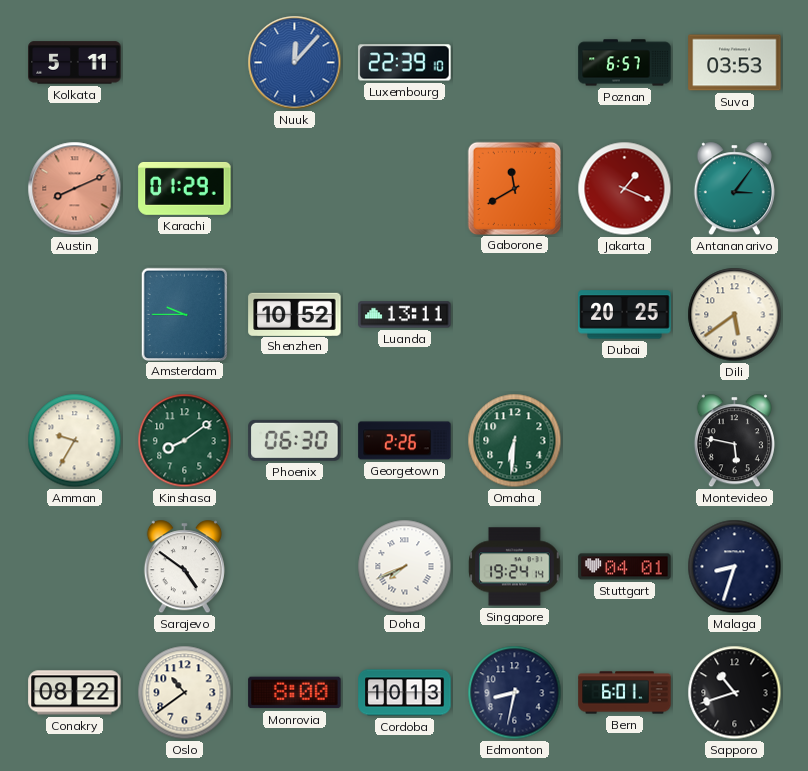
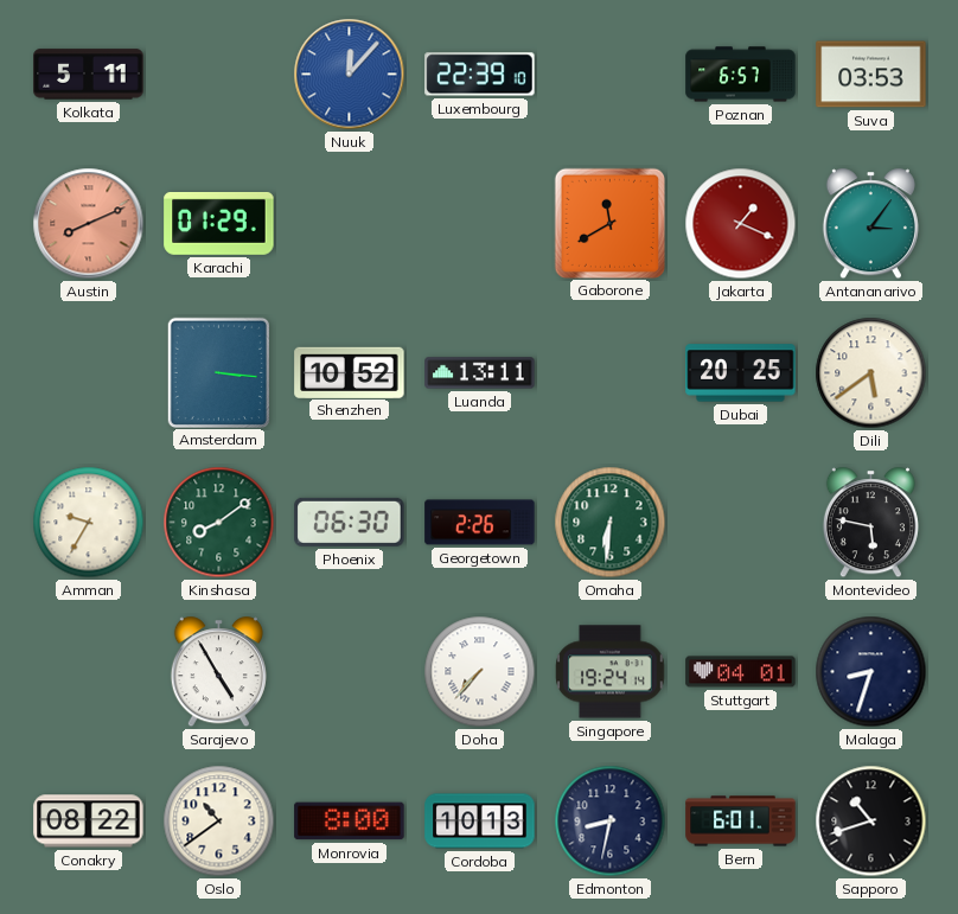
Amsterdam: 9:45 -> 3:16 (218, 372)
Sarajevo: 4:51 -> 4:55 (218, 672)
Doha: 7:41 -> 7:37 (480, 672)
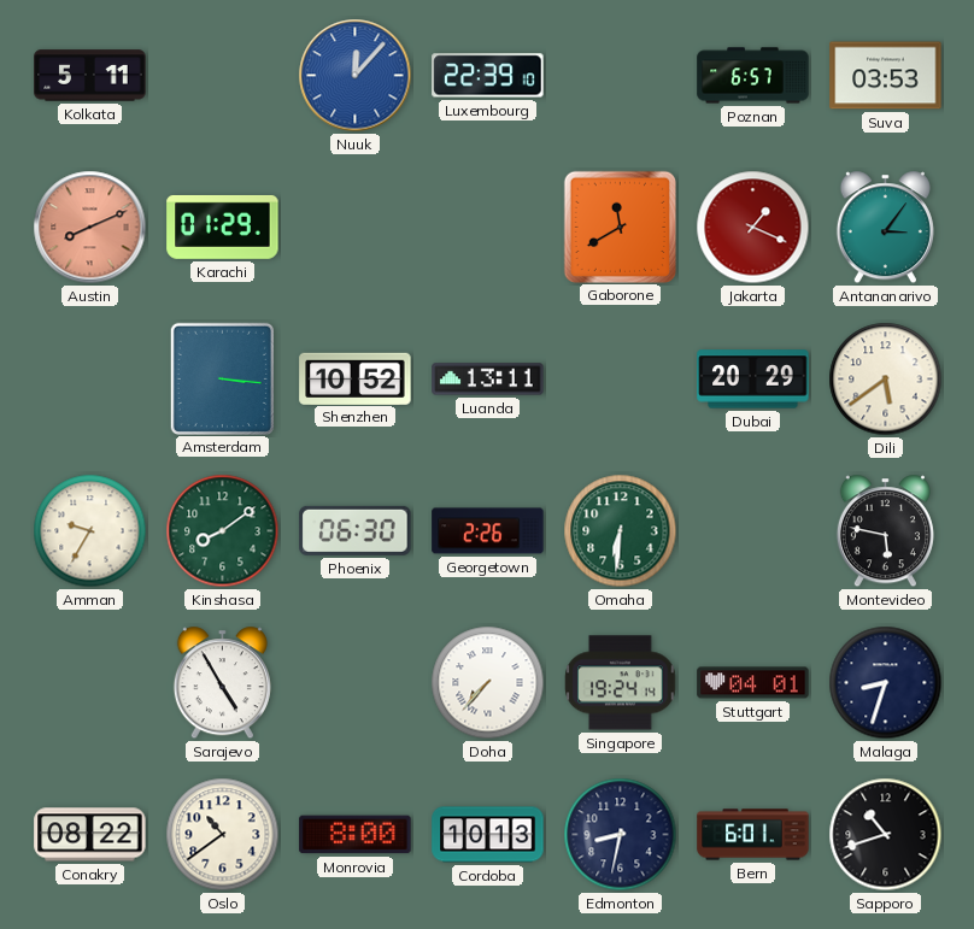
Dubai: 20:25 -> 20:29 (753, 380)
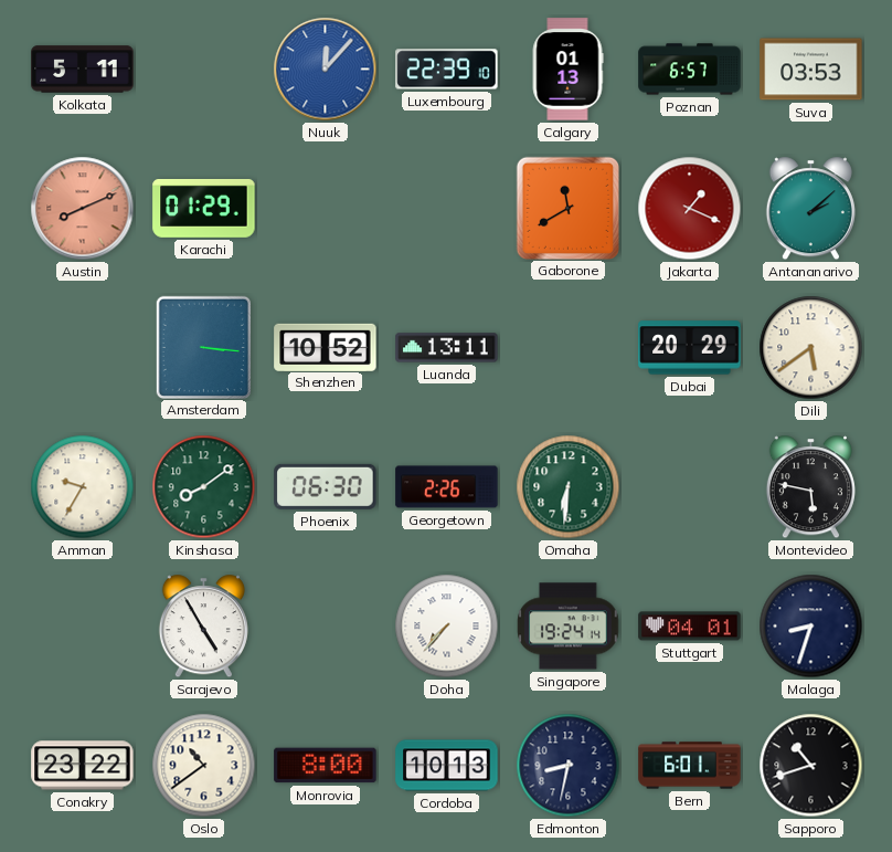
Calgary: none -> 01:13 (567, 70)
Antananarivo: 3:06 -> 2:08 (810, 209)
Conakry: 08:22 -> 23:22 (83, 766)
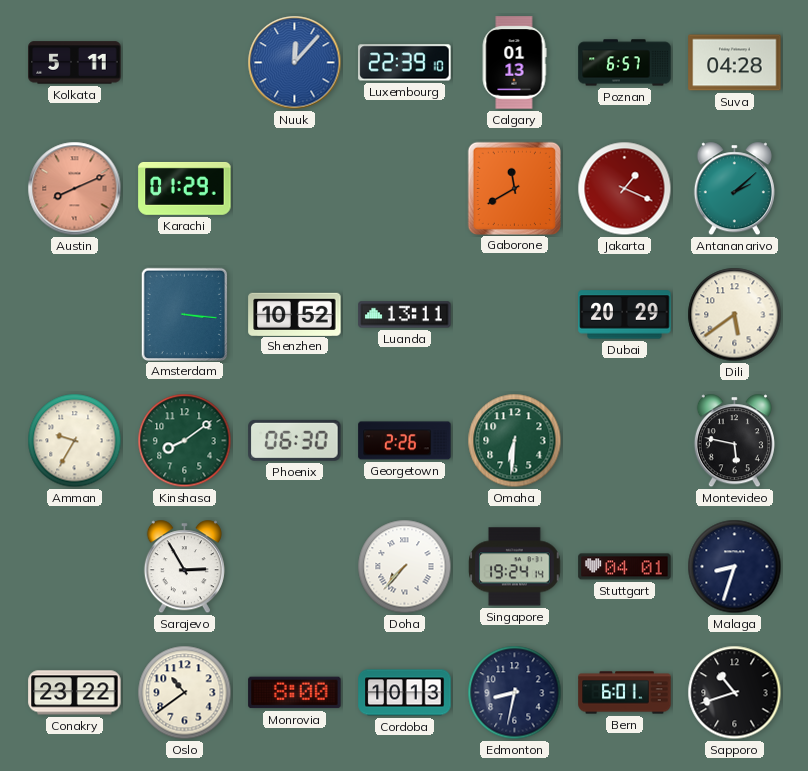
Suva: 03:53 -> 04:28 (735, 63)
Sarajevo: 4:55 -> 2:55 (184, 567)
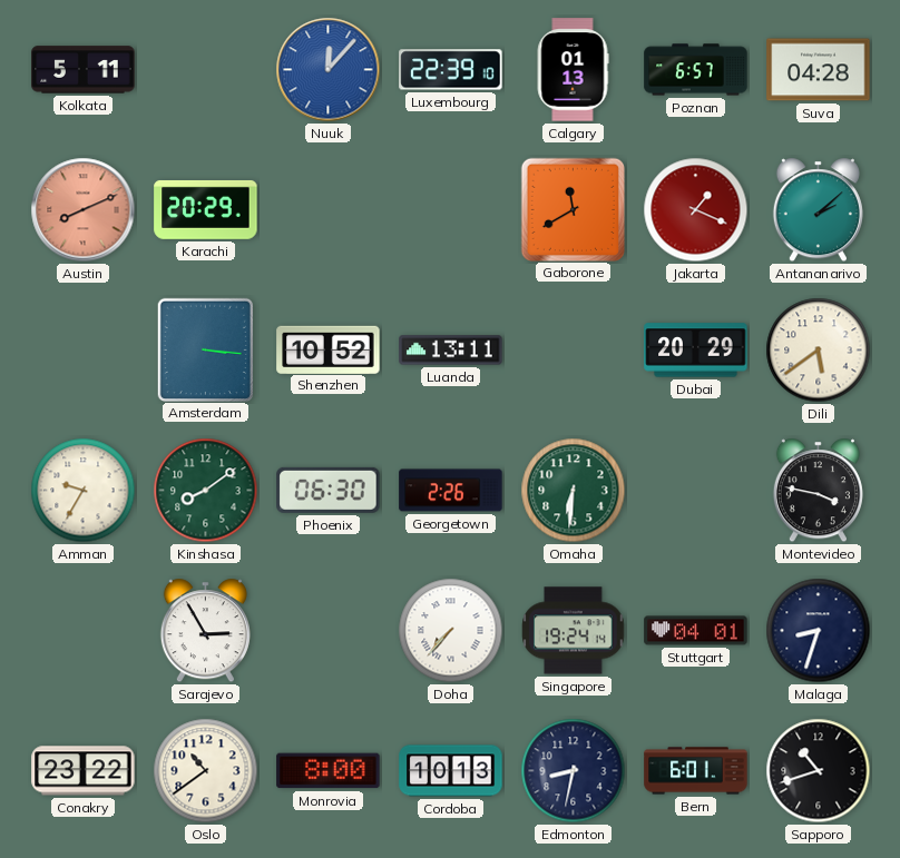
Karachi: 01:29 -> 20:29 (206, 209)
Montevideo: 5:47 -> 3:47 (818, 491)
